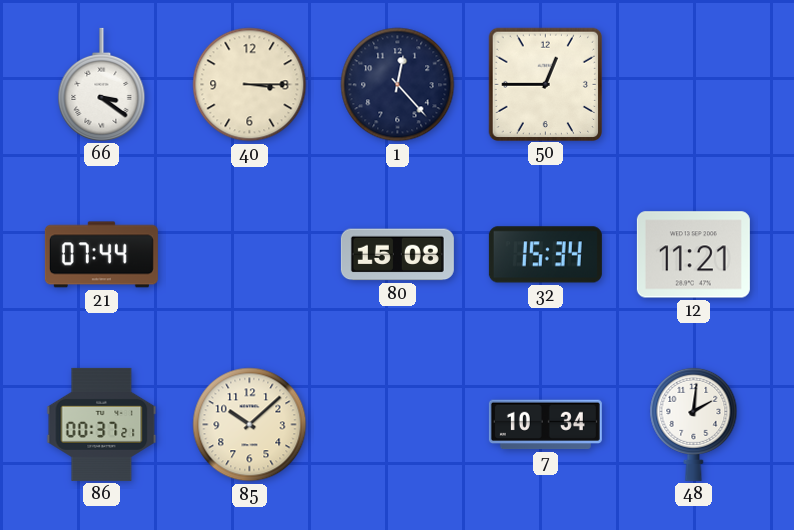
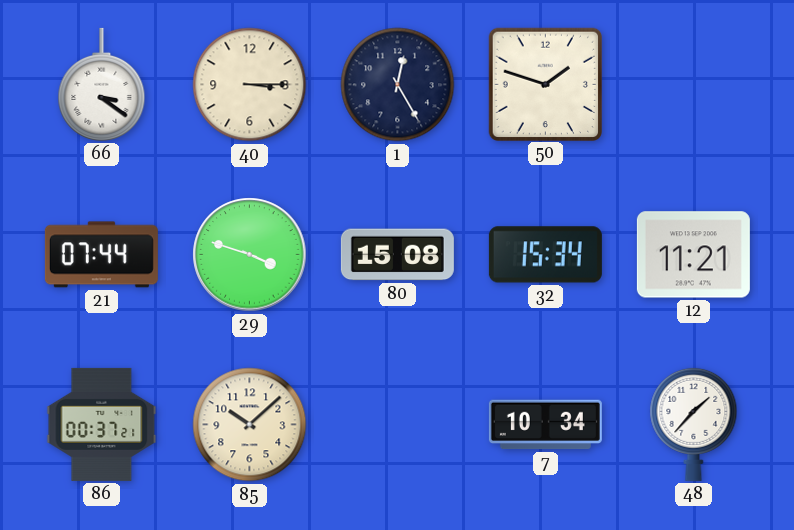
1: 12:23 -> 12:25 (398, 85)
50: 12:45 -> 1:48 (545, 84)
29: none -> 3:48 (250, 255)
48: 2:01 -> 1:37 (694, 424)
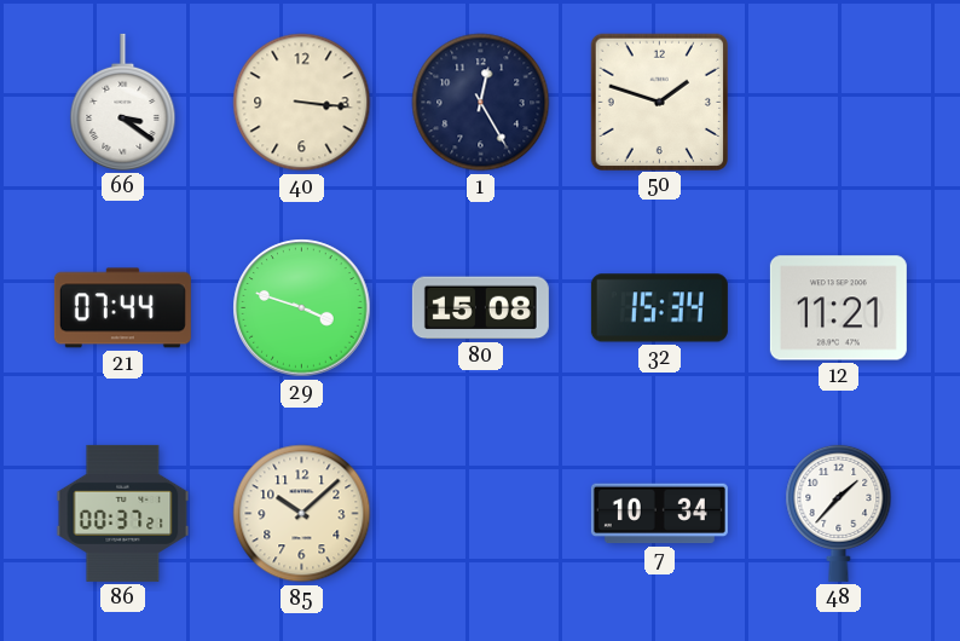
40: 3:15 -> 3:16 (302, 103)
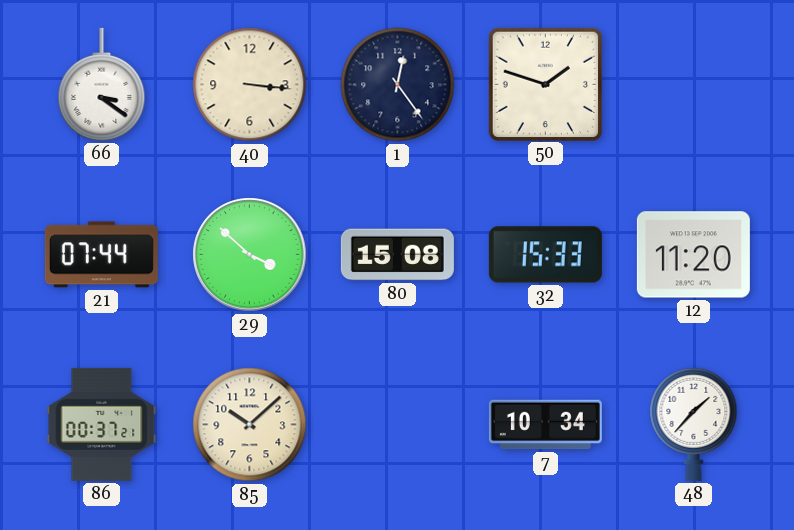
1: 12:25 -> 12:24 (398, 85)
29: 3:48 -> 3:52 (250, 255)
32: 15:34 -> 15:33 (545, 255)
12: 11:21 -> 11:20 (693, 255)
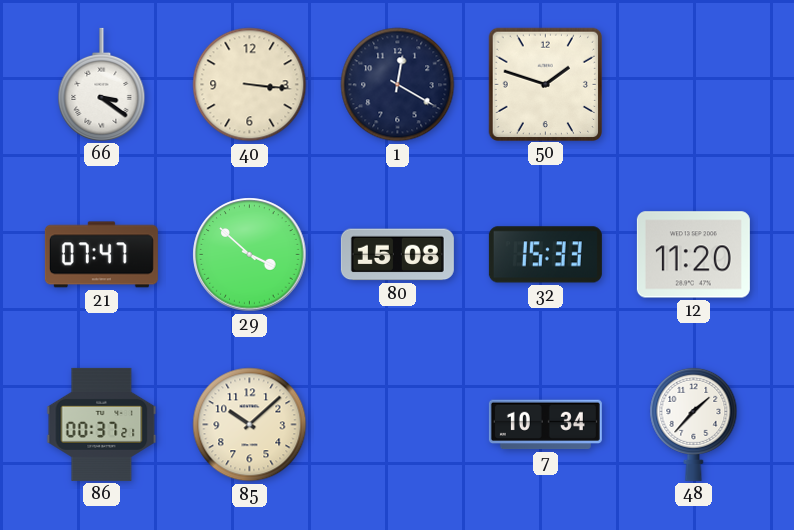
1: 12:24 -> 12:20 (398, 85)
21: 07:44 -> 07:47 (101, 255)
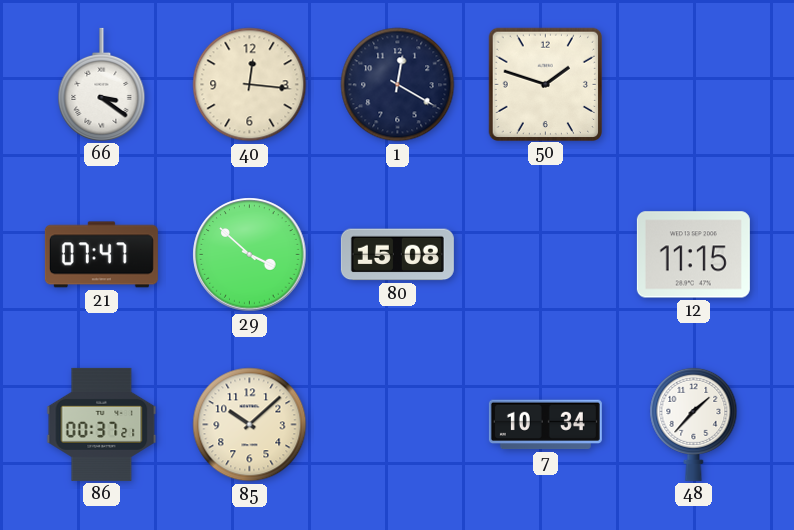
40: 3:16 -> 12:16 (250, 85)
32: 15:33 -> none (545, 255)
12: 11:20 -> 11:15 (693, 255)
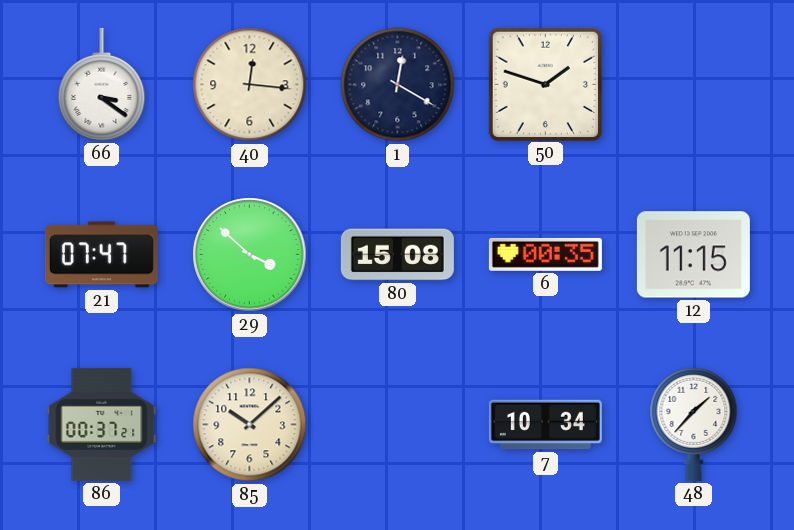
6: none -> 00:35 (545, 254)
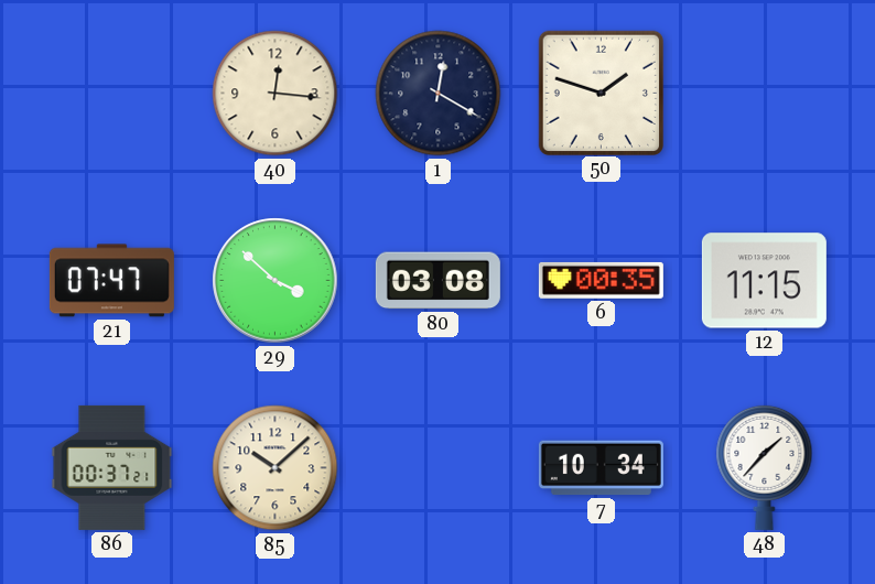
66: 3:21 -> none (102, 84)
80: 15:08 -> 03:08 (437, 281)
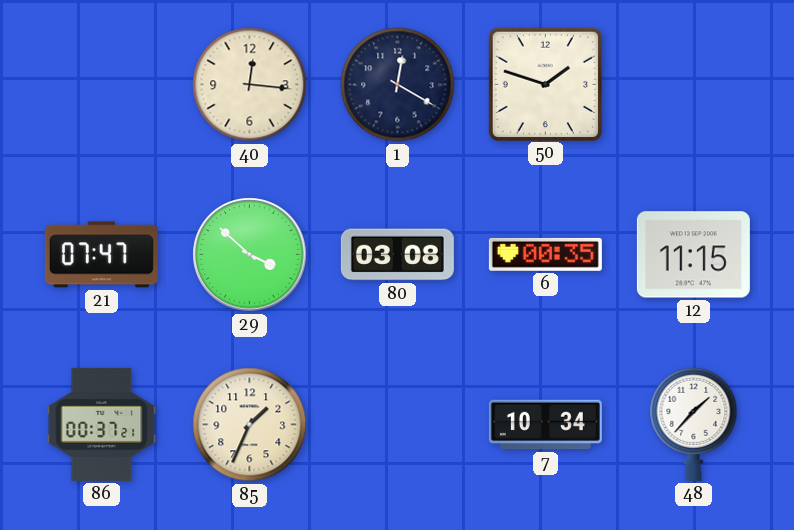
85: 10:08 -> 1:34 (250, 425)
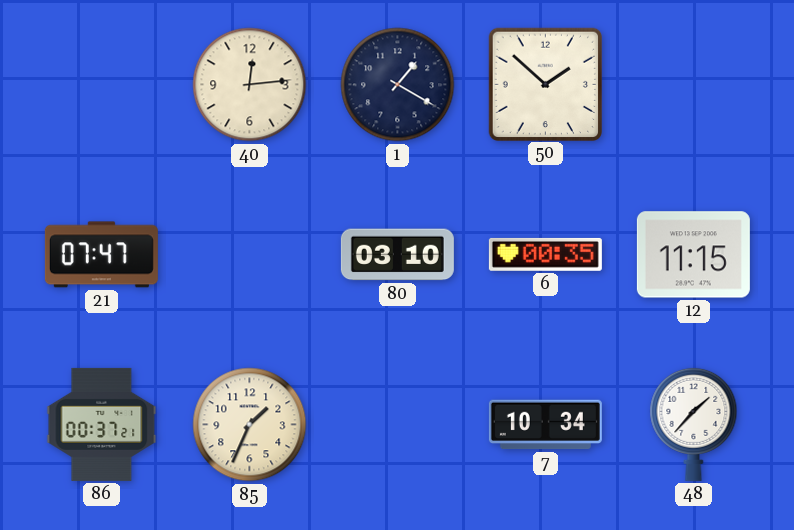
40: 12:16 -> 12:14 (250, 85)
1: 12:20 -> 1:20 (398, 85)
50: 1:48 -> 1:52 (545, 84)
29: 3:52 -> none (250, 255)
80: 03:08 -> 03:10 (397, 255)
